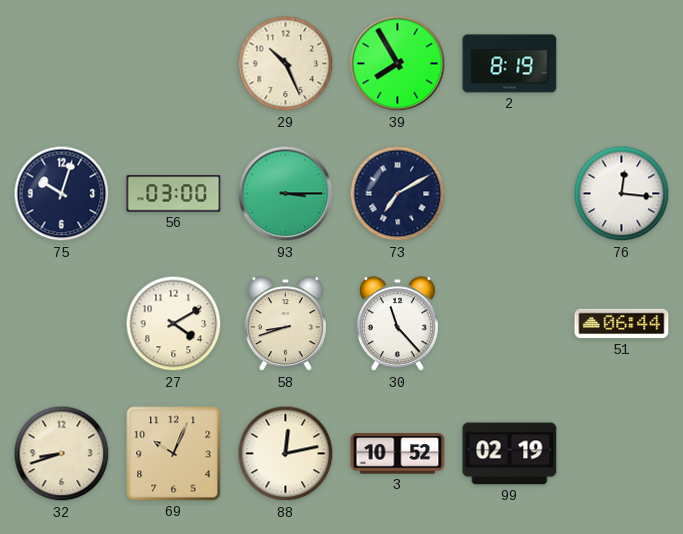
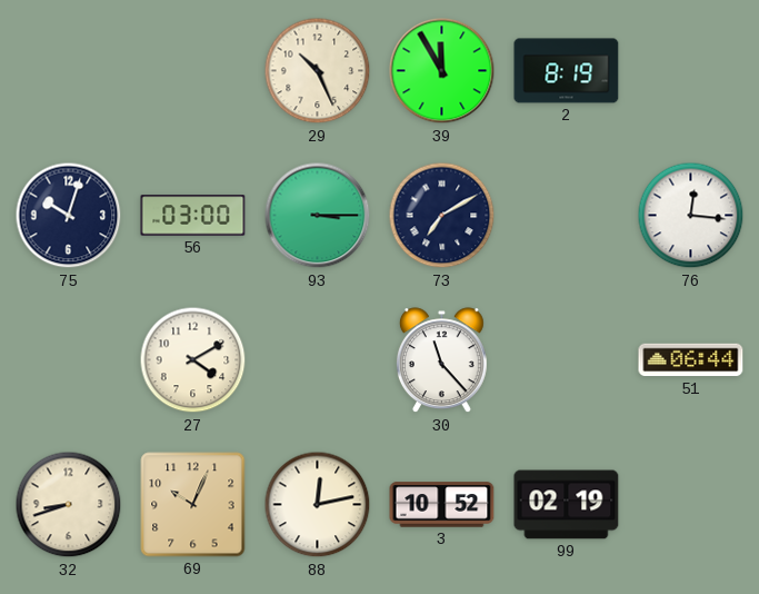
39: 7:55 -> 11:55 (442, 71)
58: 8:42 -> none (285, 324)
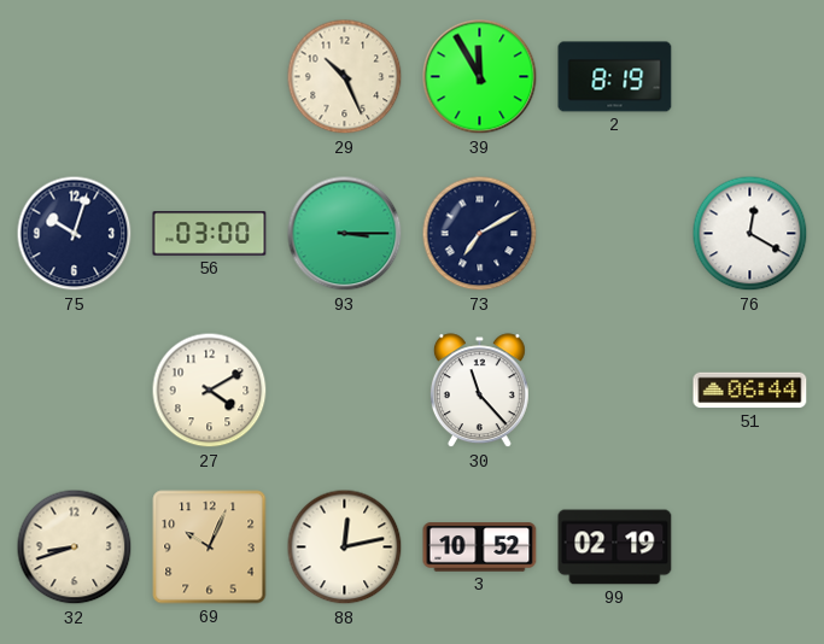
76: 12:16 -> 12:20 (750, 234)
